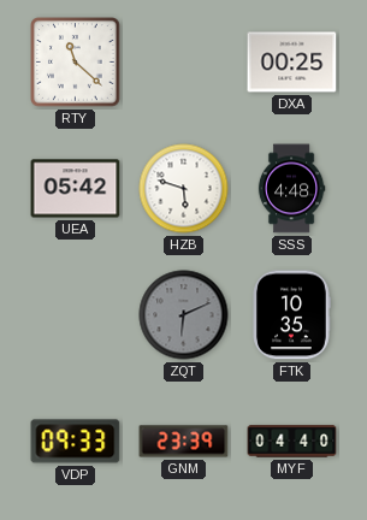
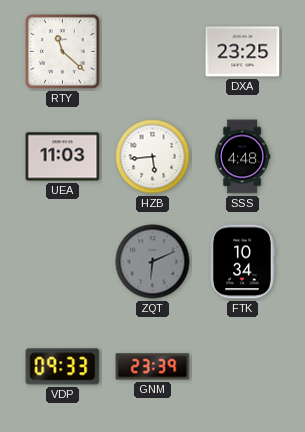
DXA: 00:25 -> 23:25 (243, 52)
UEA: 05:42 -> 11:03 (63, 157)
HZB: 5:48 -> 5:44 (153, 157)
FTK: 10:35 -> 10:34 (242, 262)
MYF: 04:40 -> none (292, 442)
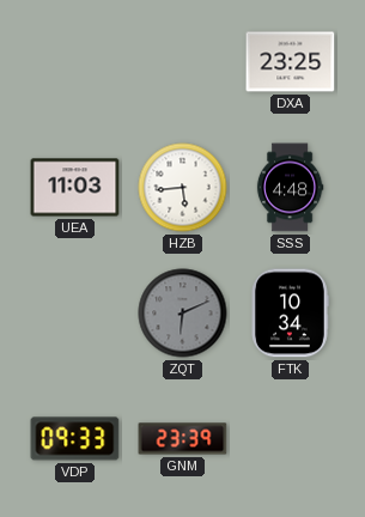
RTY: 11:22 -> none (63, 52)
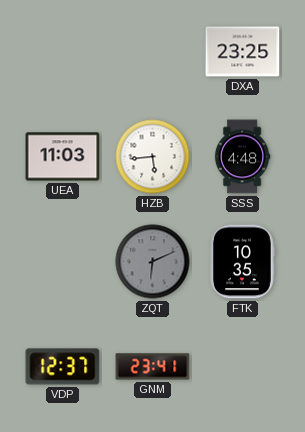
FTK: 10:34 -> 10:35 (242, 262)
VDP: 09:33 -> 12:37 (63, 367)
GNM: 23:39 -> 23:41 (153, 367)
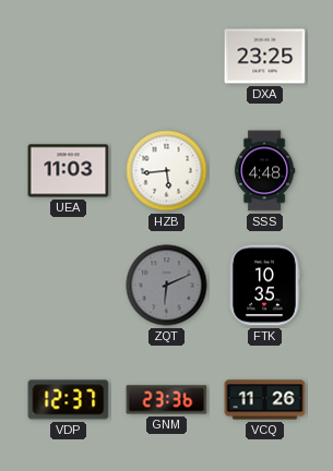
GNM: 23:41 -> 23:36 (167, 400)
VCQ: none -> 11:26 (265, 400)
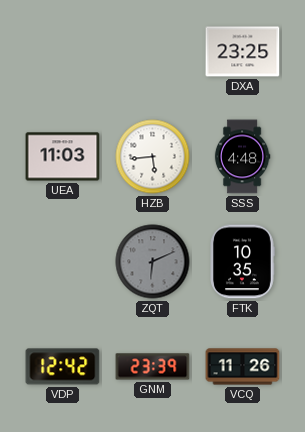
VDP: 12:37 -> 12:42 (63, 367)
GNM: 23:36 -> 23:39 (153, 367)
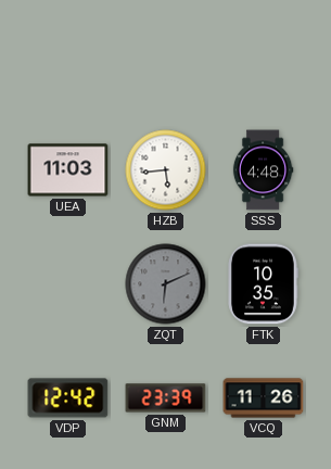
DXA: 23:25 -> none (243, 52)
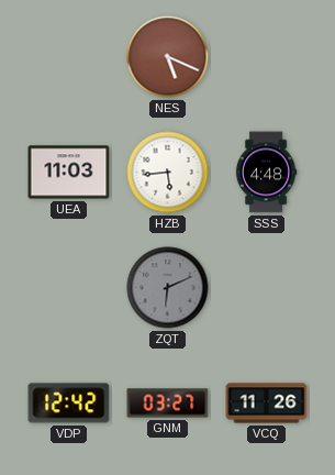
NES: none -> 5:19 (168, 57)
FTK: 10:35 -> none (263, 284)
GNM: 23:39 -> 03:27 (168, 404)
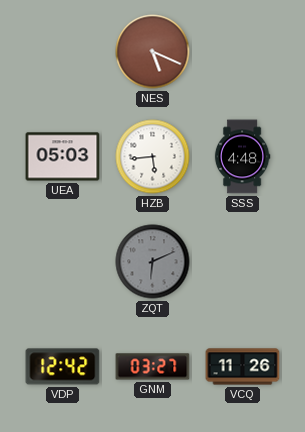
UEA: 11:03 -> 05:03 (63, 157)
